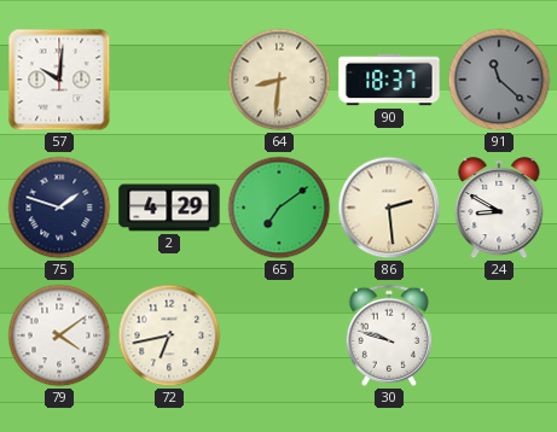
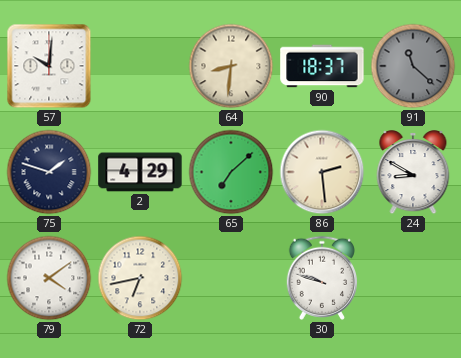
65: 7:09 -> 7:08 (231, 172)
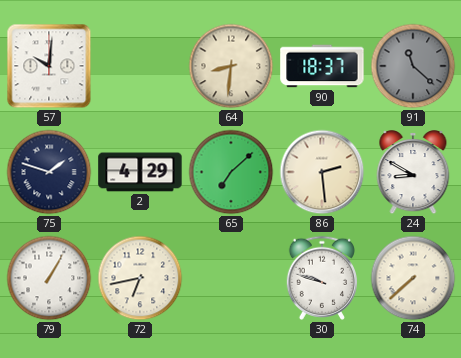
79: 4:09 -> 1:05 (49, 278)
74: none -> 7:38 (413, 278)
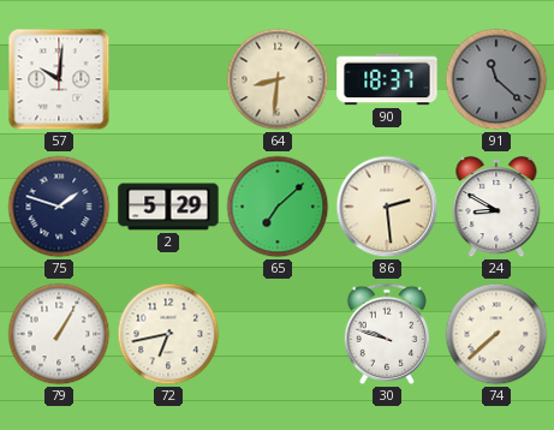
2: 4:29 -> 5:29 (168, 207)
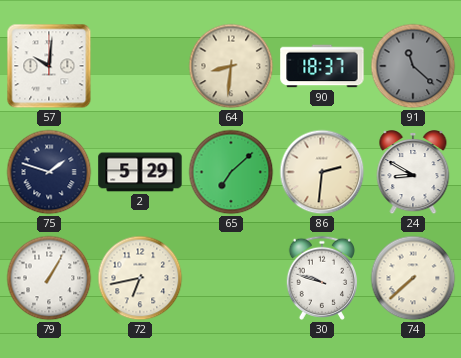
86: 2:29 -> 2:31 (322, 172)
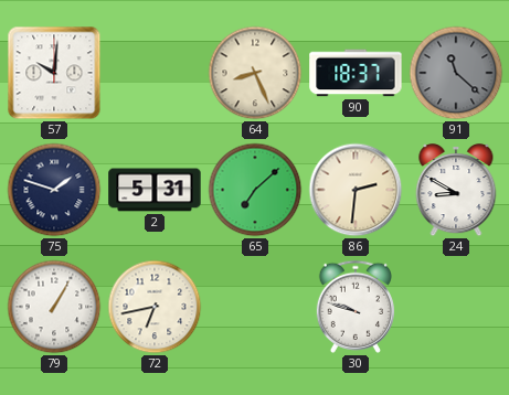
64: 8:31 -> 8:26 (255, 73)
2: 5:29 -> 5:31 (155, 190)
74: 7:38 -> none (413, 278)
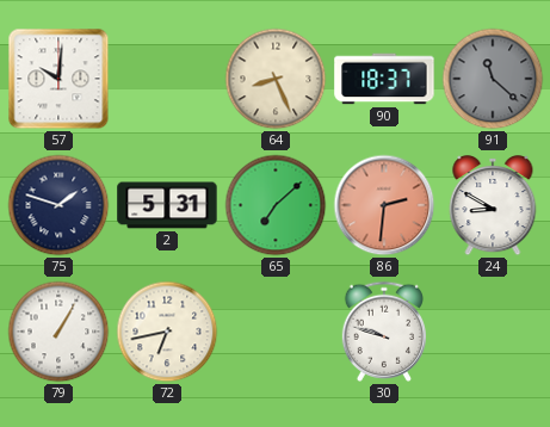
86 dial: cream -> salmon (384, 205)
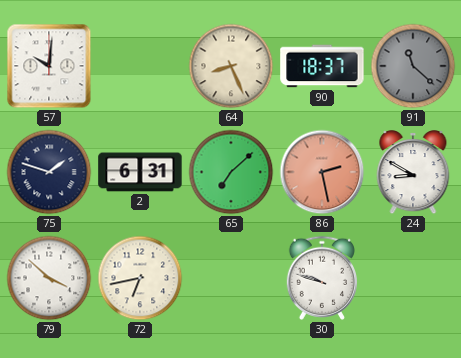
2: 5:31 -> 6:31 (140, 172)
86: 2:31 -> 2:28 (322, 172)
79: 1:05 -> 3:52 (49, 278)
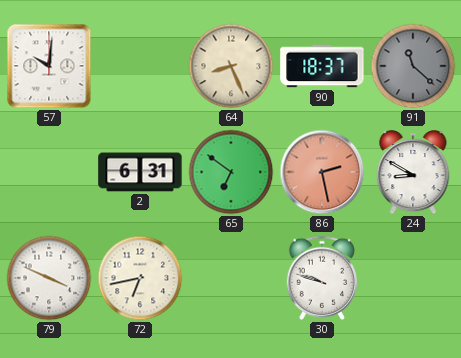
75: 1:48 -> none (49, 172)
65: 7:08 -> 6:51 (231, 172)
79: 3:52 -> 3:49 (49, 278)
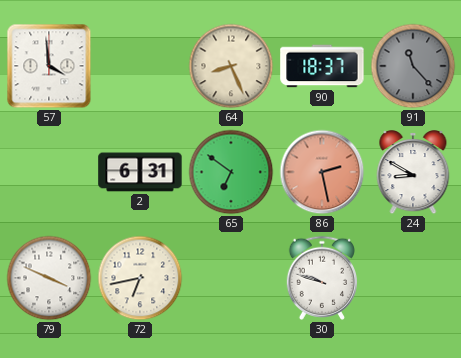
57: 10:01 -> 3:59 (49, 66)
91: 11:22 -> 11:23 (413, 66)
